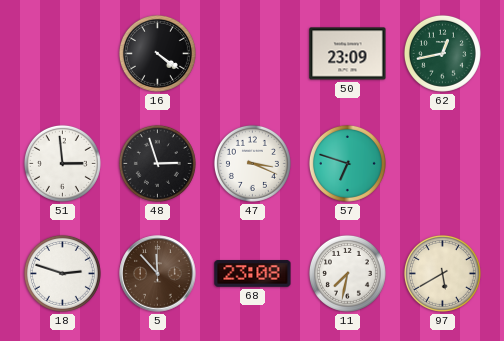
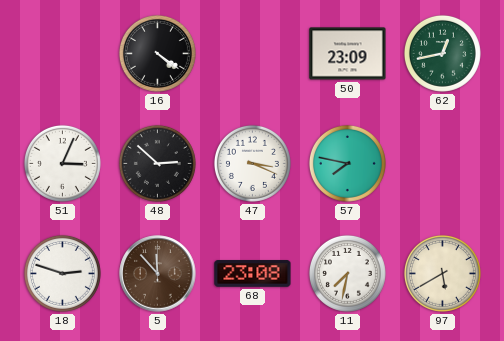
51: 2:59 -> 3:04 (62, 163)
48: 2:57 -> 2:52 (157, 163)
57: 6:48 -> 7:47 (347, 163)
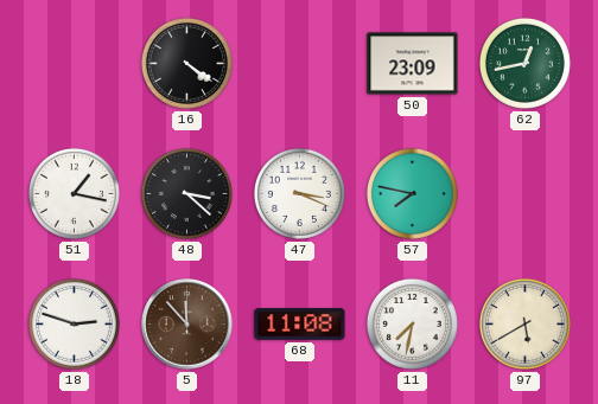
51: 3:04 -> 1:17 (74, 193)
48: 2:52 -> 3:22 (186, 193)
68: 23:08 -> 11:08 (300, 325)
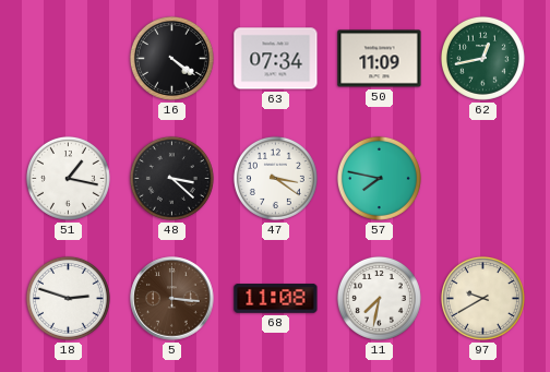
63: none -> 07:34 (276, 59)
50: 23:09 -> 11:09 (380, 59)
47: 3:19 -> 3:21 (275, 178)
5: 11:53 -> 3:16 (172, 299)
97: 5:40 -> 9:40 (482, 298)
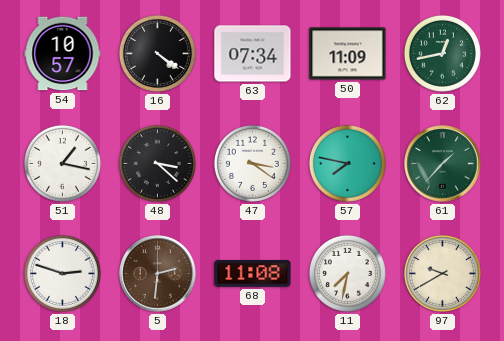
54: none -> 10:57 (63, 54)
61: none -> 1:37 (443, 164)
5: 3:16 -> 2:31 (158, 274)
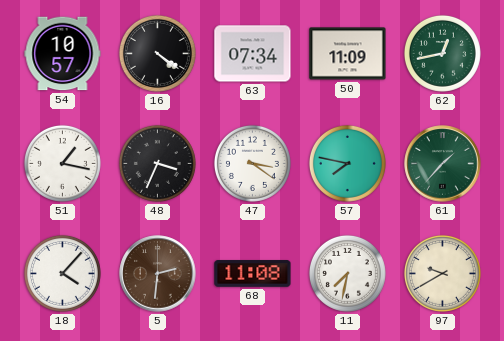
48: 3:22 -> 3:34 (157, 163)
18: 2:48 -> 4:07 (62, 273)
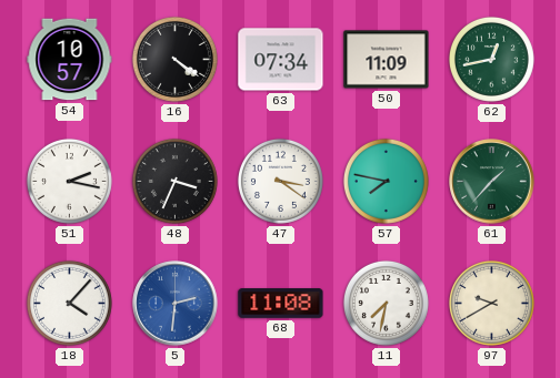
51: 1:17 -> 2:17 (69, 181)
5 dial: brown -> blue (176, 304)
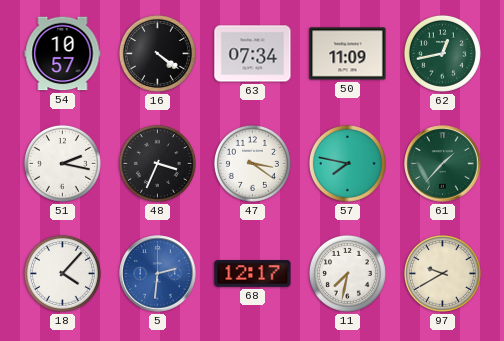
68: 11:08 -> 12:17 (253, 274)
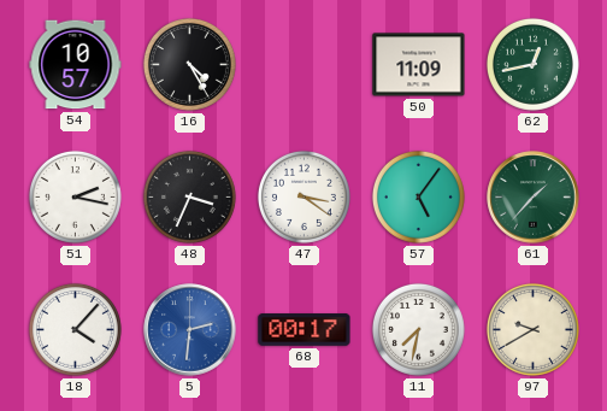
16: 4:21 -> 4:25 (189, 64)
63: 07:34 -> none (253, 54)
57: 7:47 -> 5:06 (418, 196)
68: 12:17 -> 00:17 (305, 330)
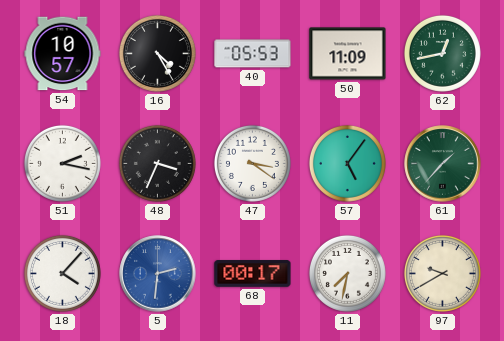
40: none -> 05:53 (253, 54)
